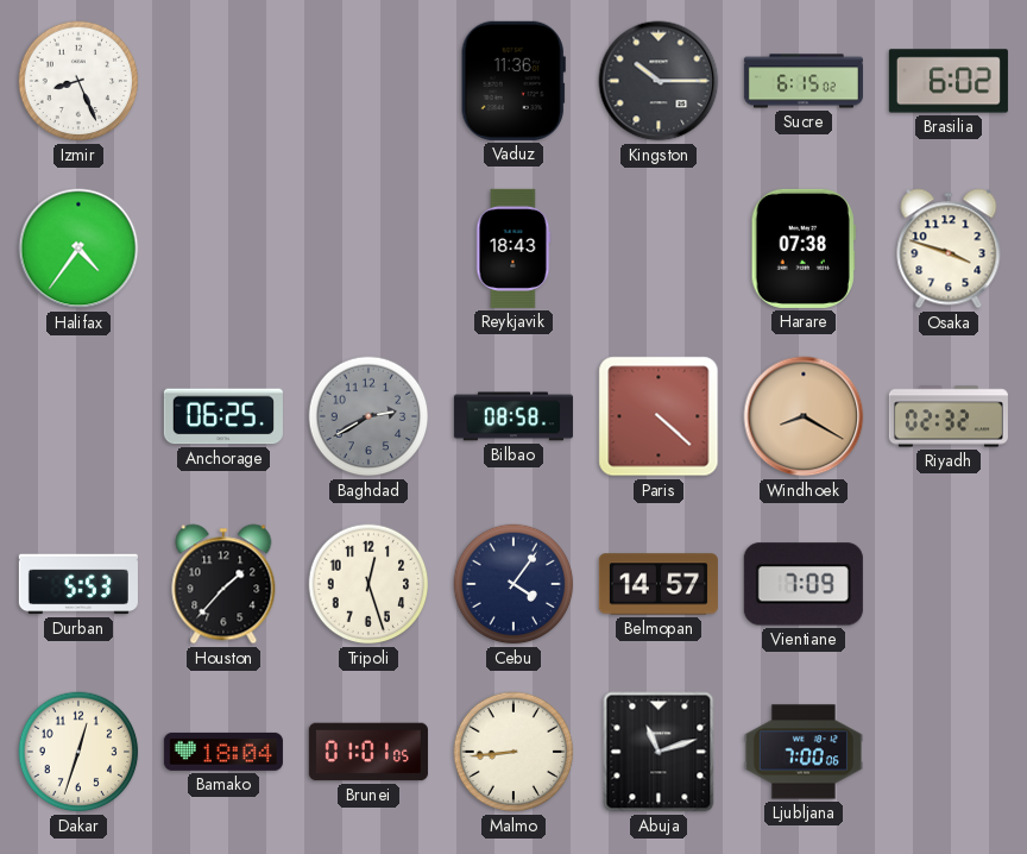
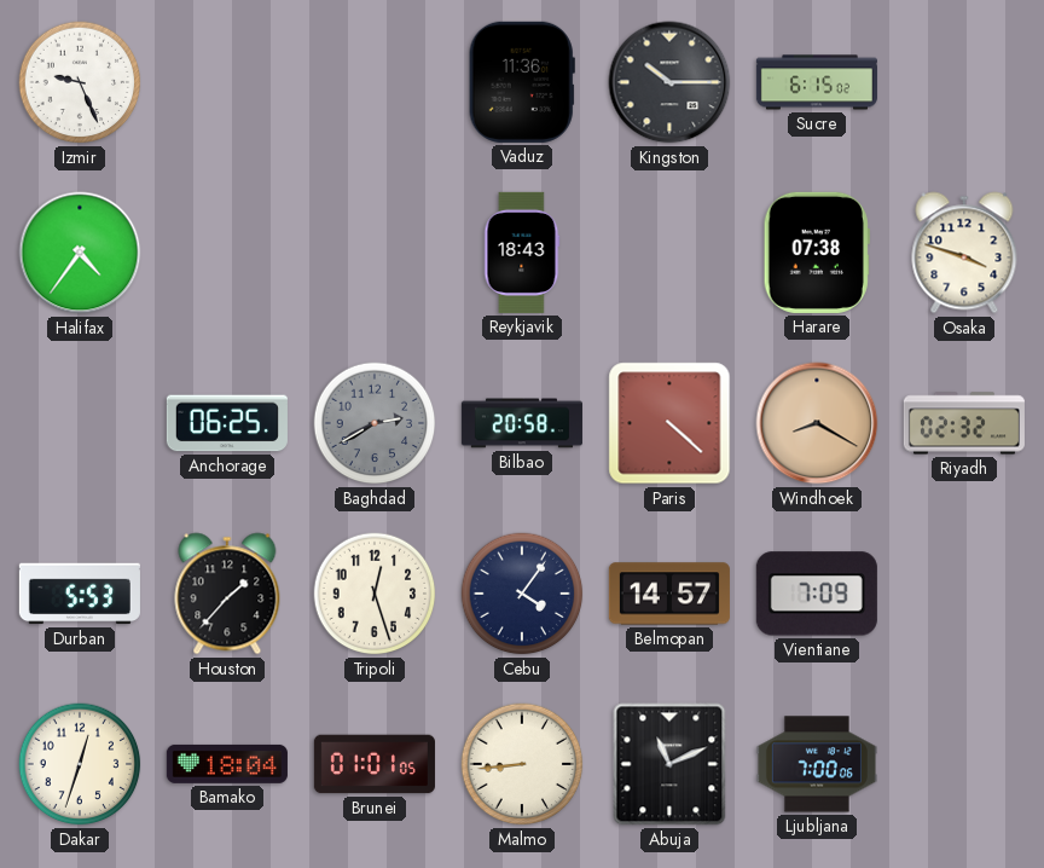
Izmir: 8:26 -> 9:26 (80, 82)
Brasilia: 6:02 -> none (949, 81)
Bilbao: 08:58 -> 20:58 (522, 423)
Abuja: 11:12 -> 11:11 (669, 764)
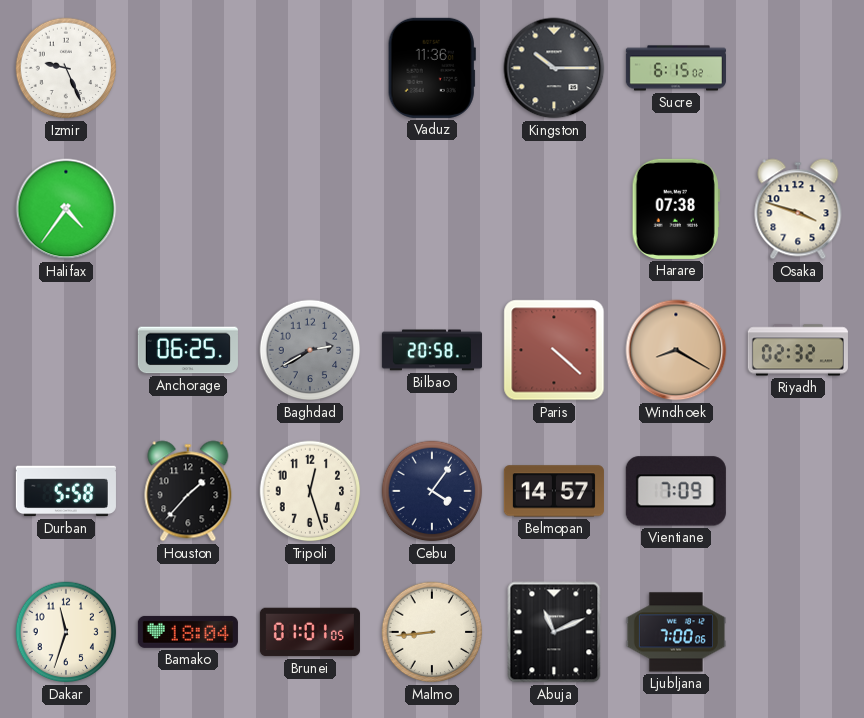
Reykjavik: 18:43 -> none (522, 253)
Durban: 5:53 -> 5:58 (66, 491)
Dakar: 12:33 -> 11:33 (66, 632)
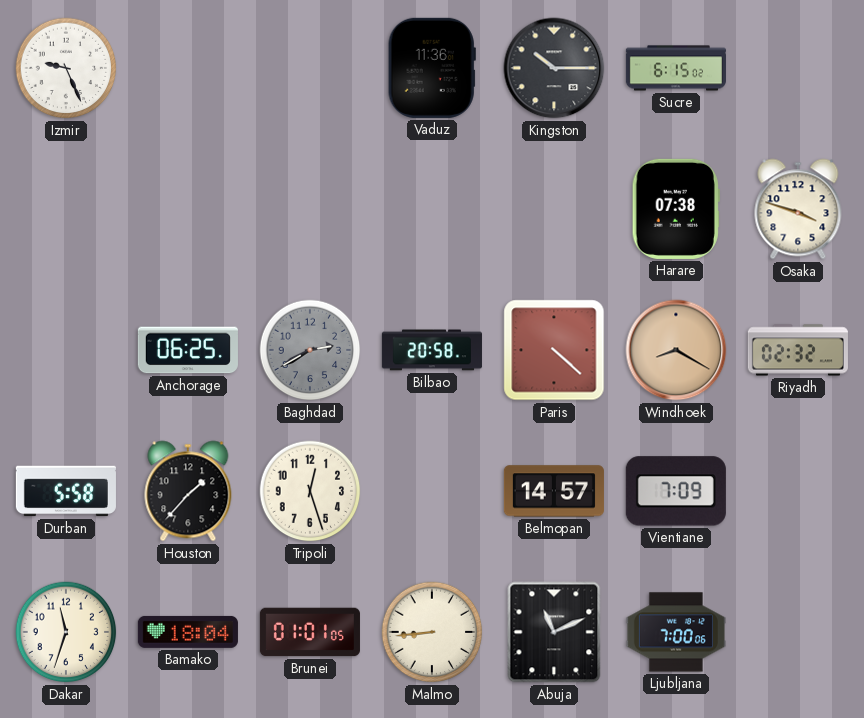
Halifax: 4:36 -> none (66, 209)
Cebu: 4:06 -> none (432, 491)
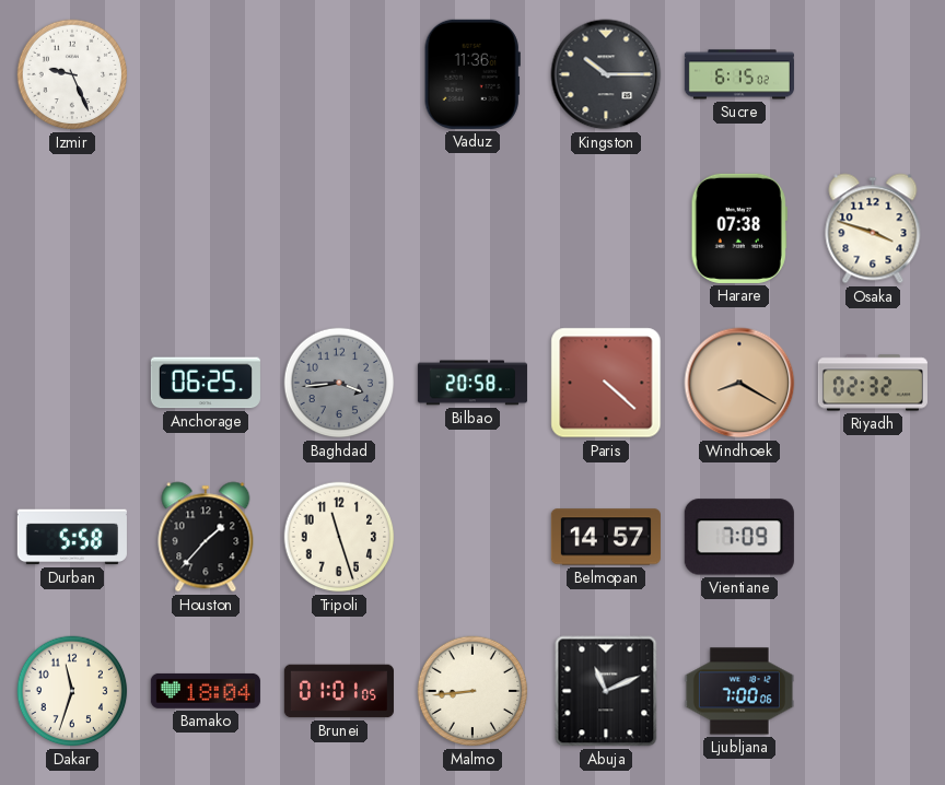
Baghdad: 2:40 -> 3:44 (339, 383)
Tripoli: 12:27 -> 11:27 (339, 537)
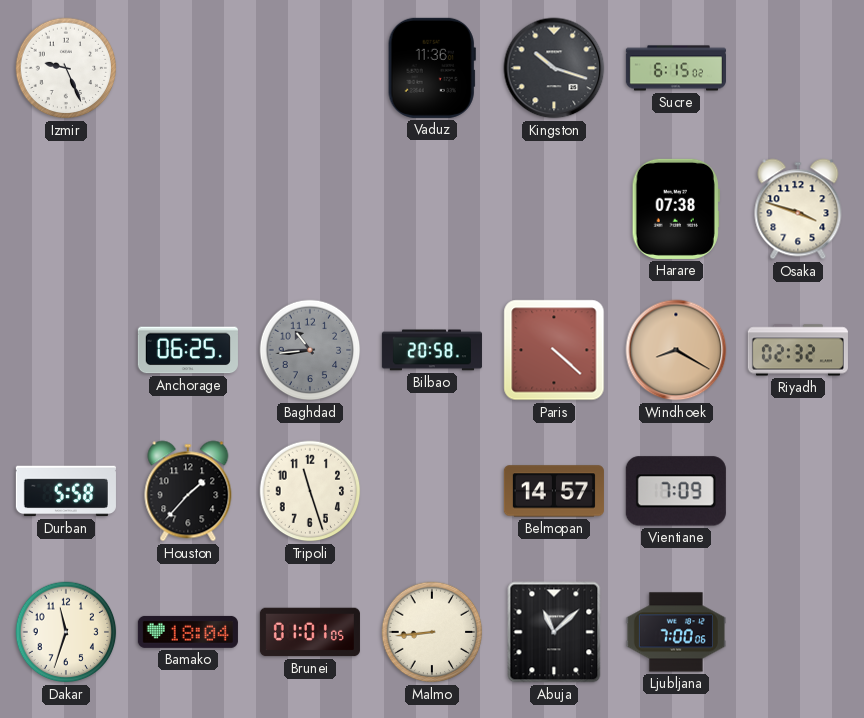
Kingston: 10:15 -> 10:18 (554, 68)
Baghdad: 3:44 -> 10:44 (310, 350)
Abuja: 11:11 -> 11:08 (554, 632)
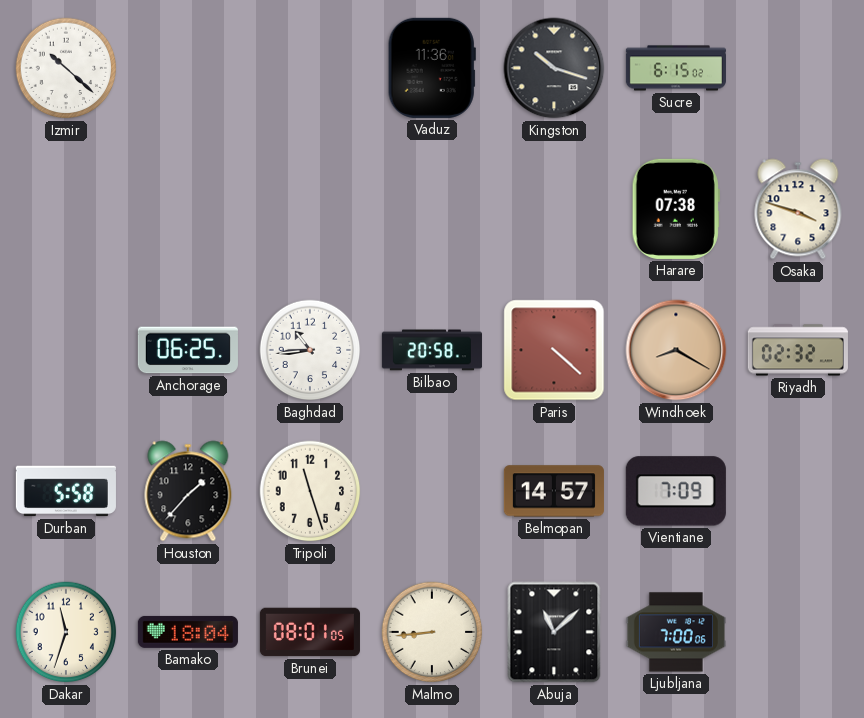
Izmir: 9:26 -> 10:22 (66, 68)
Baghdad dial: grey -> white (310, 350)
Brunei: 01:01 -> 08:01 (310, 632)
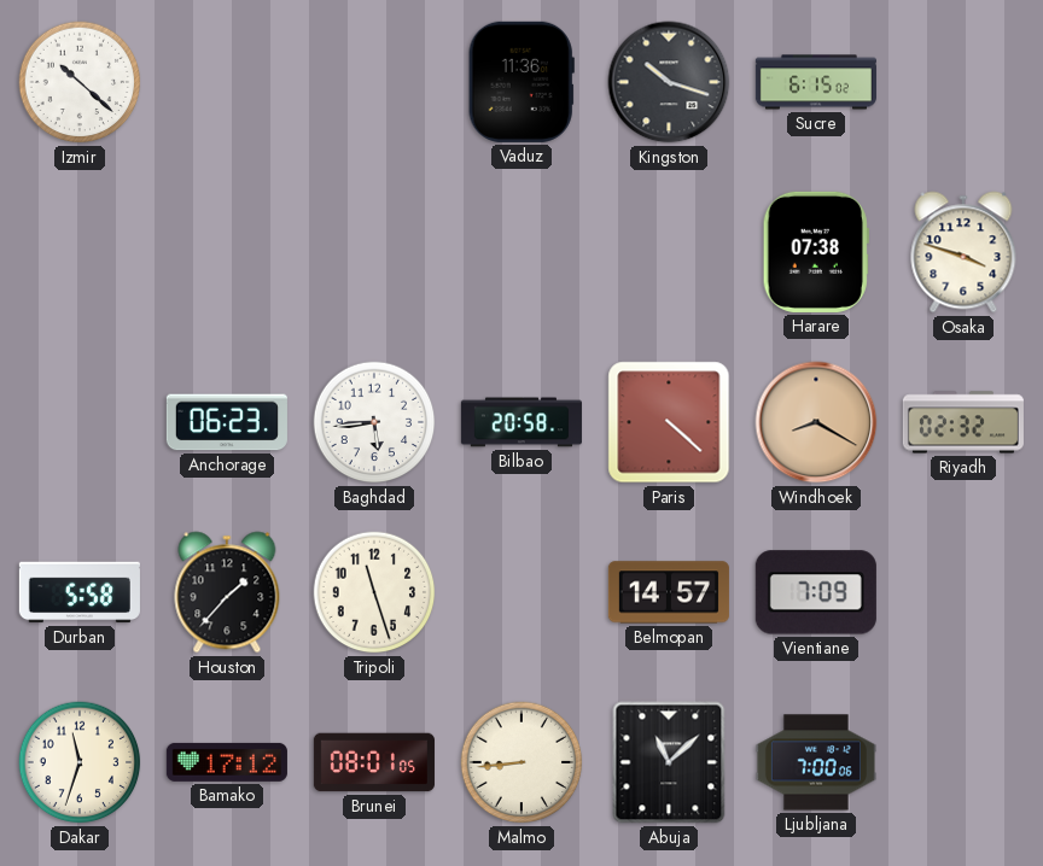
Anchorage: 06:25 -> 06:23 (227, 422)
Baghdad: 10:44 -> 5:44 (374, 422)
Bamako: 18:04 -> 17:12 (227, 762)
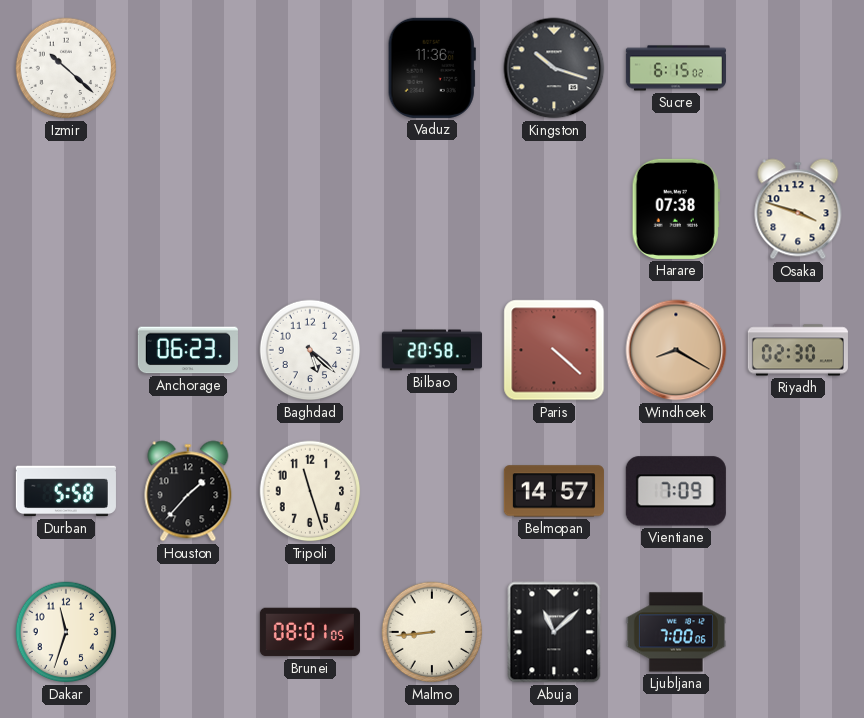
Baghdad: 5:44 -> 5:22 (310, 350)
Riyadh: 02:32 -> 02:30 (798, 350)
Bamako: 17:12 -> none (227, 762)
